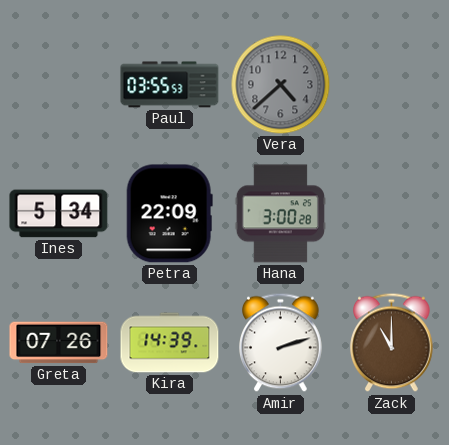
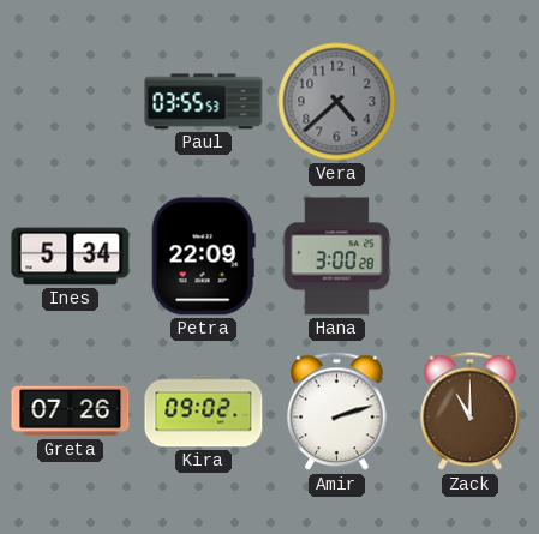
Kira: 14:39 -> 09:02 (204, 412)
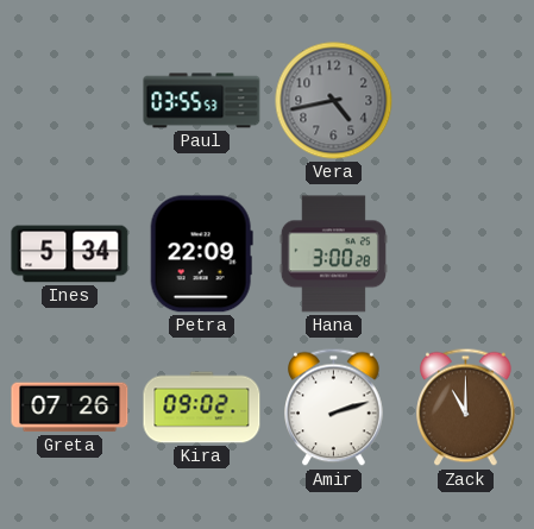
Vera: 4:38 -> 4:43 (334, 101)
